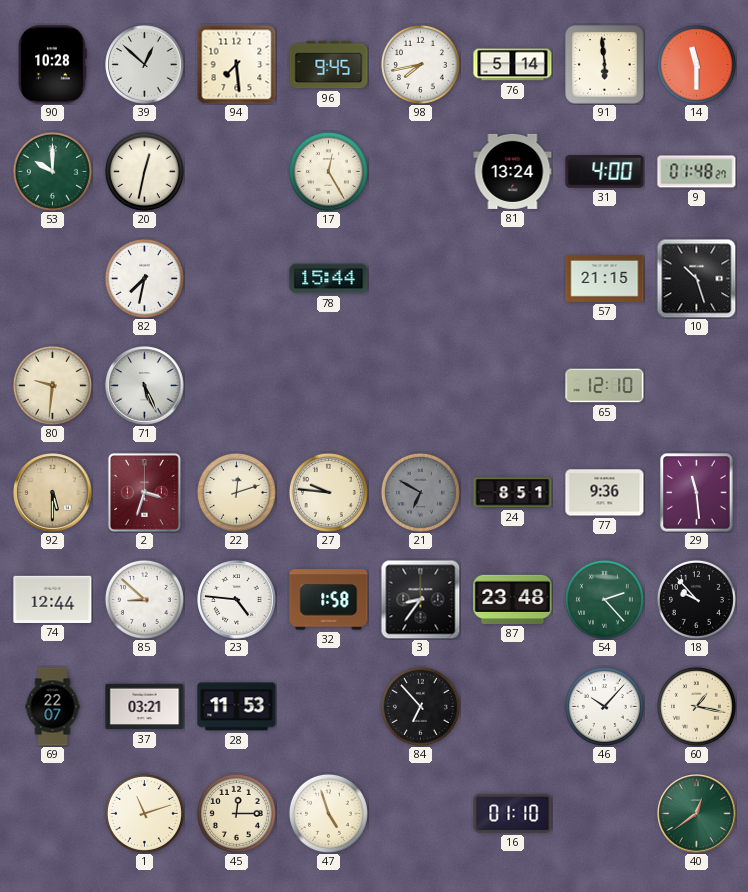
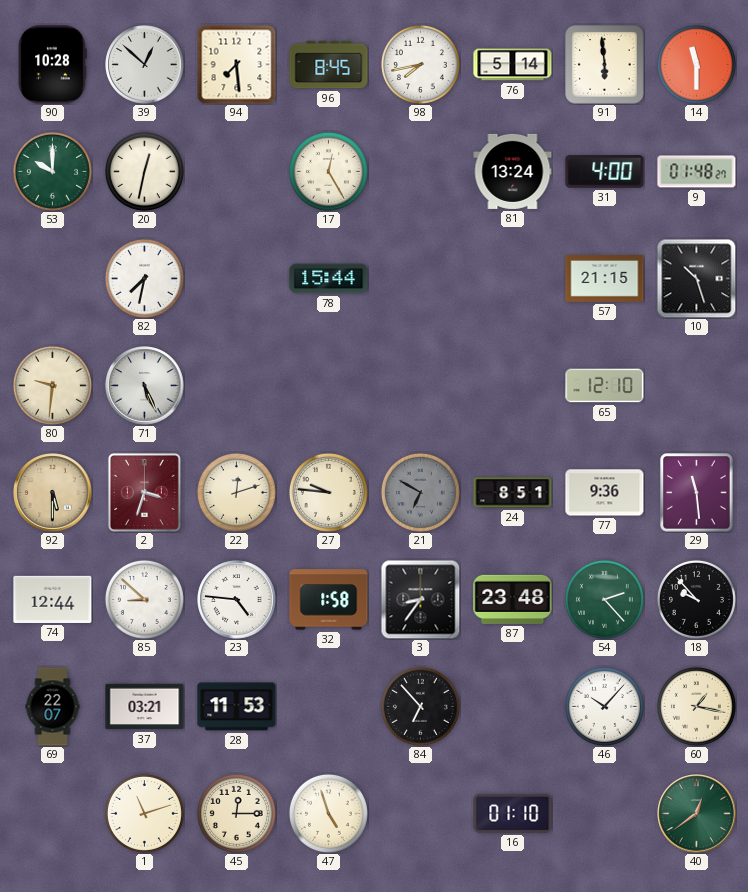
96: 9:45 -> 8:45 (329, 65)
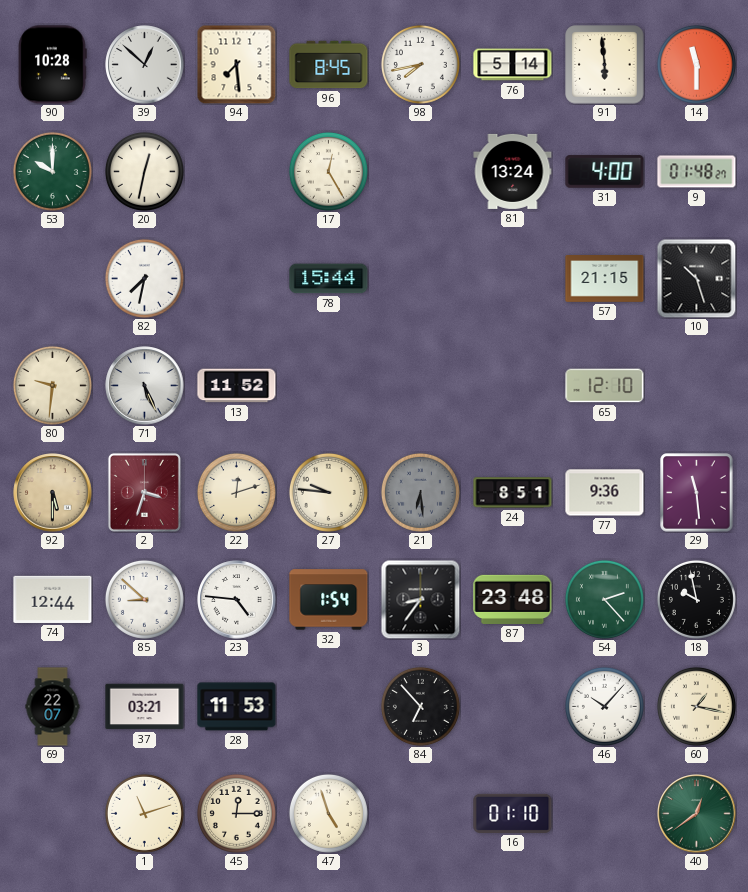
13: none -> 11:52 (237, 386)
21: 6:50 -> 6:29 (420, 492)
32: 1:58 -> 1:54 (329, 600)
18: 9:53 -> 9:58 (696, 599)
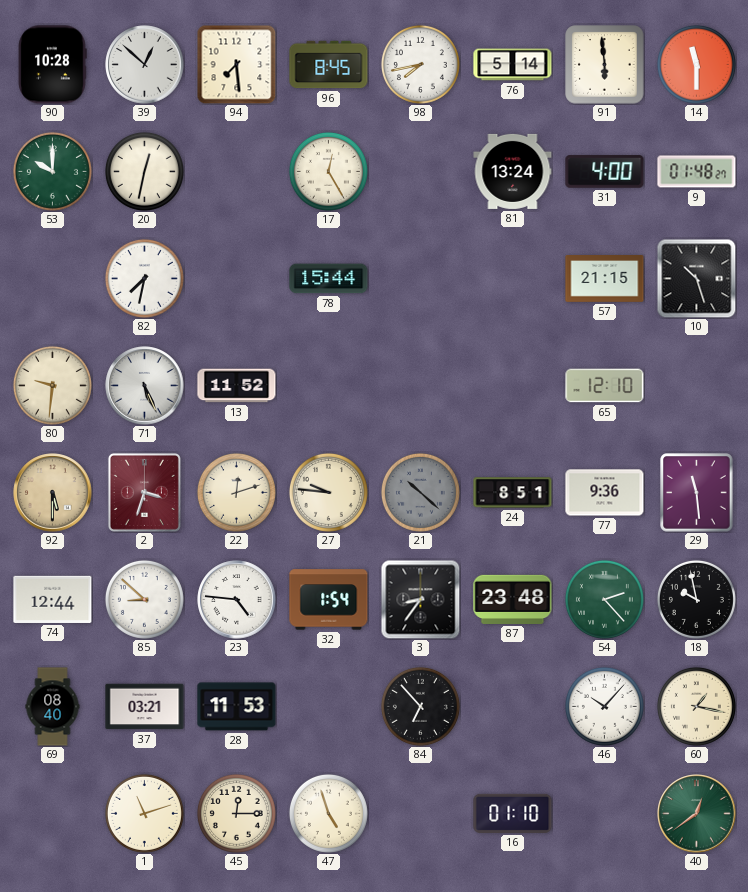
21: 6:29 -> 10:22 (420, 492)
69: 22:07 -> 08:40 (53, 707)
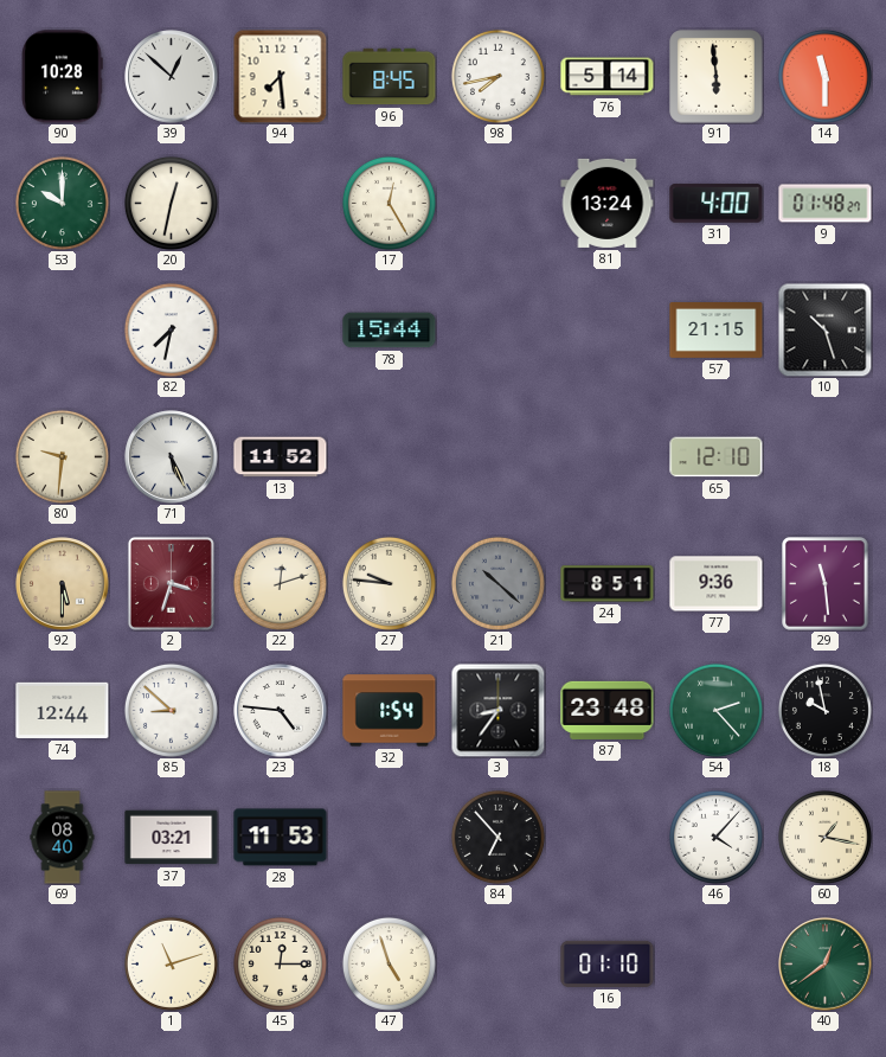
46: 10:07 -> 4:07 (715, 837)
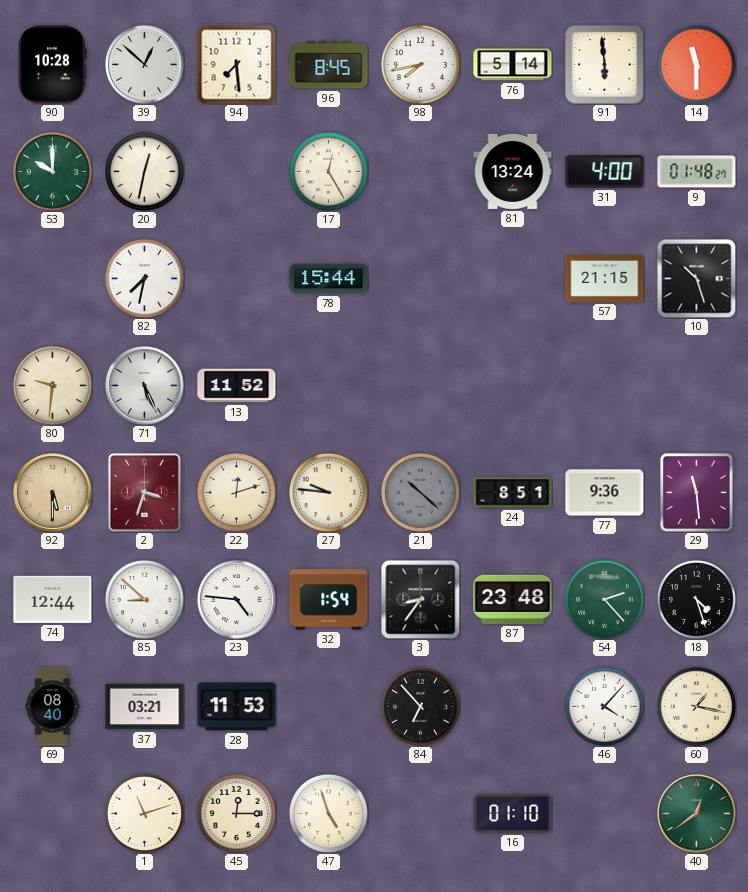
65: 12:10 -> none (717, 457)
18: 9:58 -> 4:27 (696, 599)
